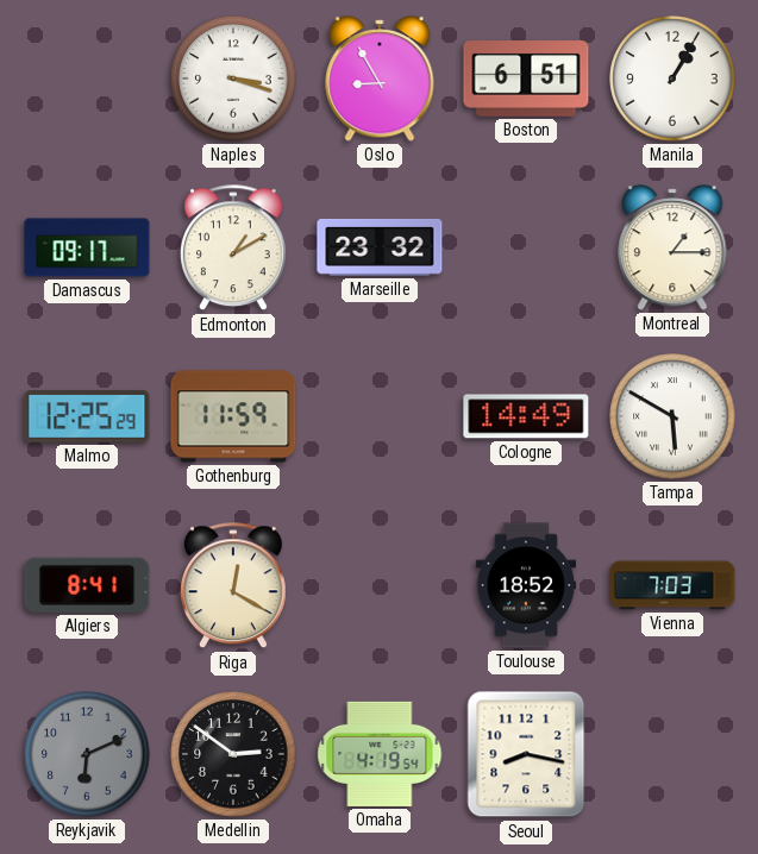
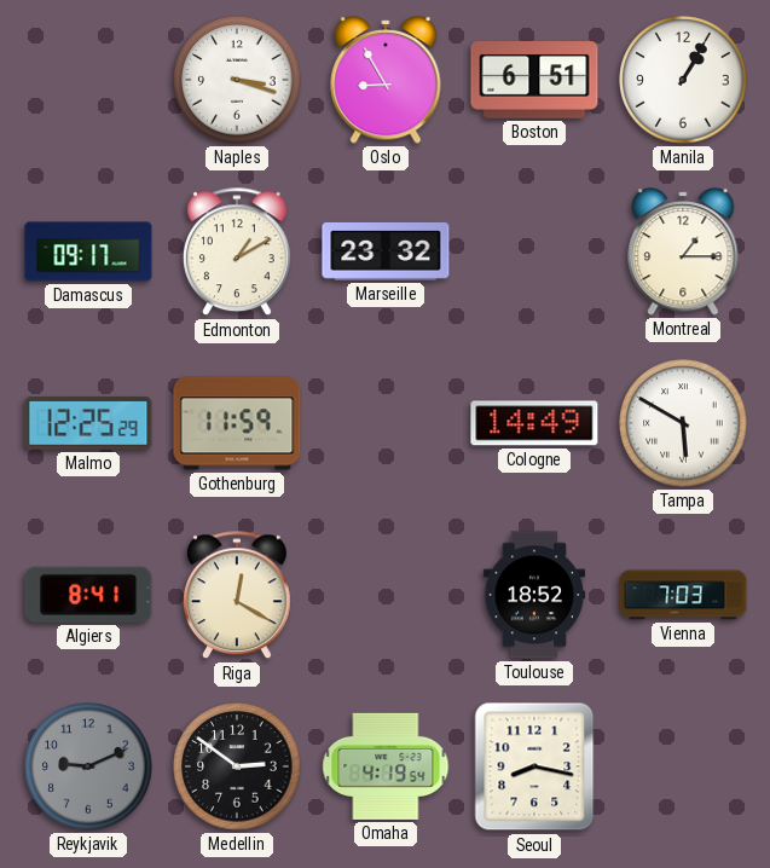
Reykjavik: 6:11 -> 9:11 (88, 766)
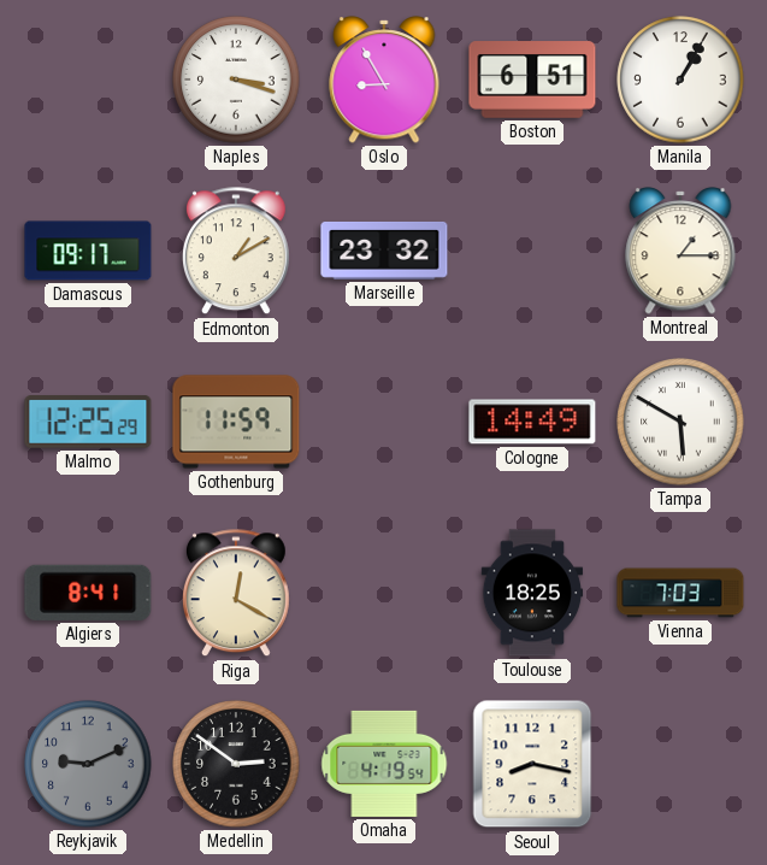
Toulouse: 18:52 -> 18:25 (532, 593)
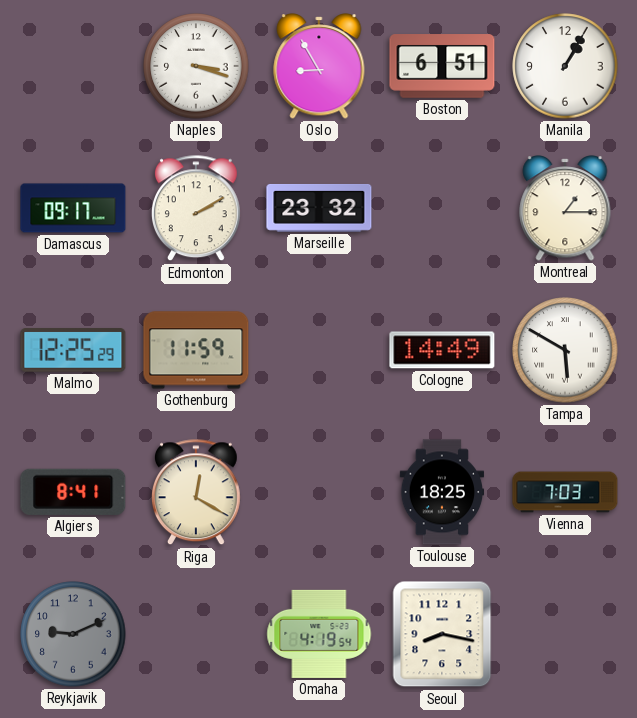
Edmonton: 1:10 -> 2:10 (196, 209)
Medellin: 2:51 -> none (236, 764)
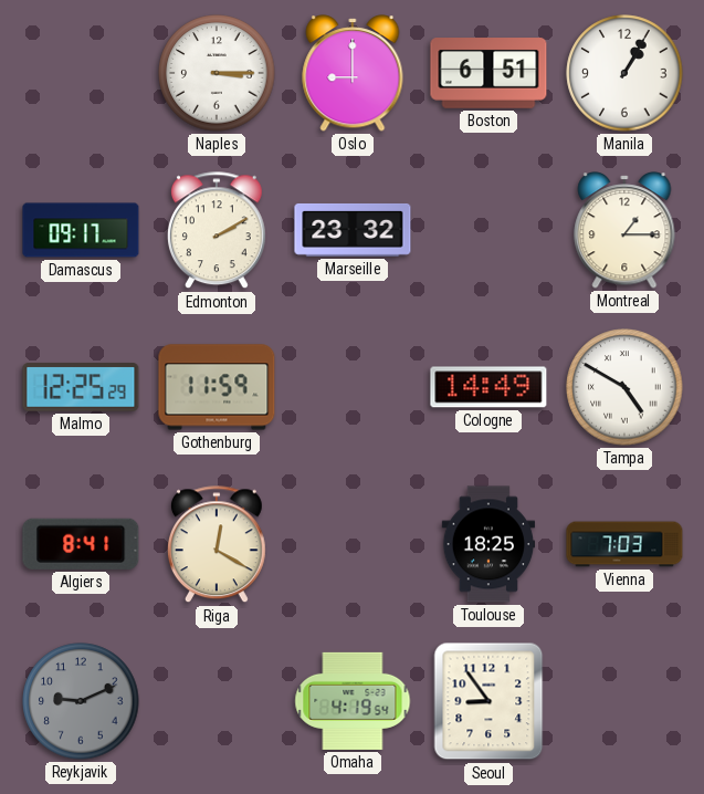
Naples: 3:18 -> 3:15 (217, 73)
Oslo: 8:55 -> 9:00 (353, 73)
Tampa: 5:50 -> 4:50 (624, 387)
Seoul: 8:17 -> 8:54 (488, 701)
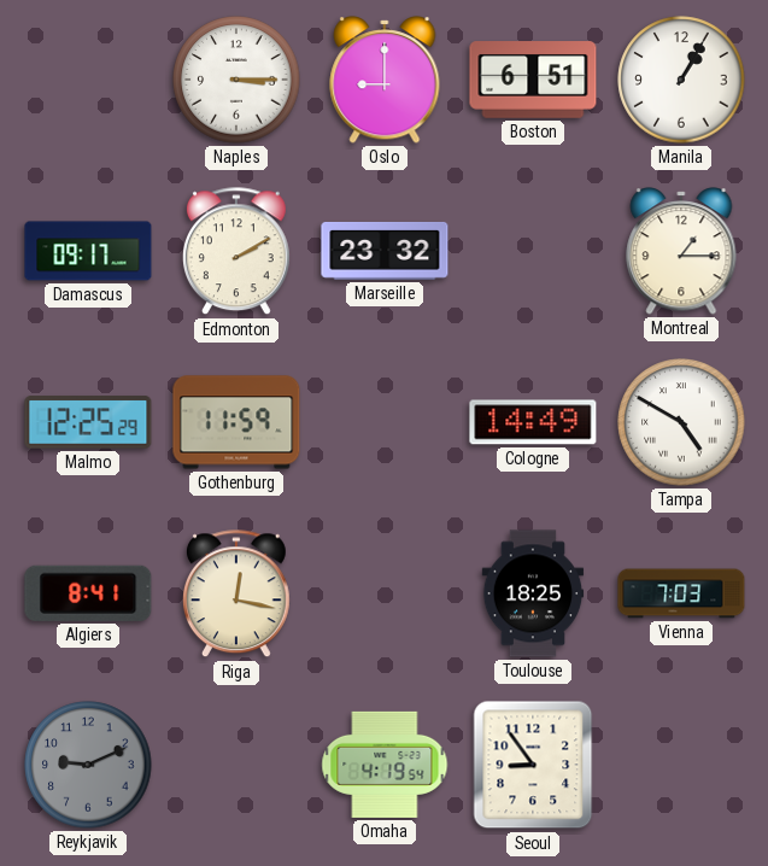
Riga: 12:20 -> 12:17 (236, 595)
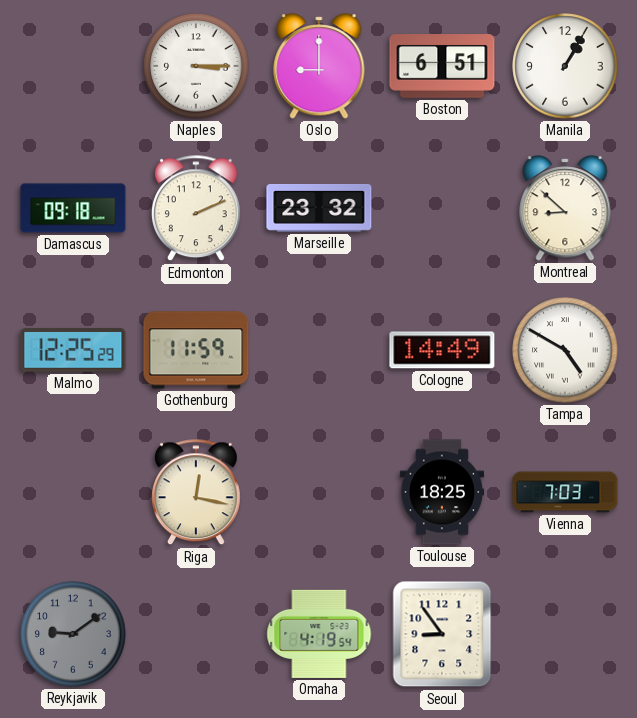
Damascus: 09:17 -> 09:18 (73, 208)
Edmonton: 2:10 -> 2:11 (196, 209)
Montreal: 1:15 -> 8:52 (565, 208)
Algiers: 8:41 -> none (88, 593)
Reykjavik: 9:11 -> 9:09 (73, 634)
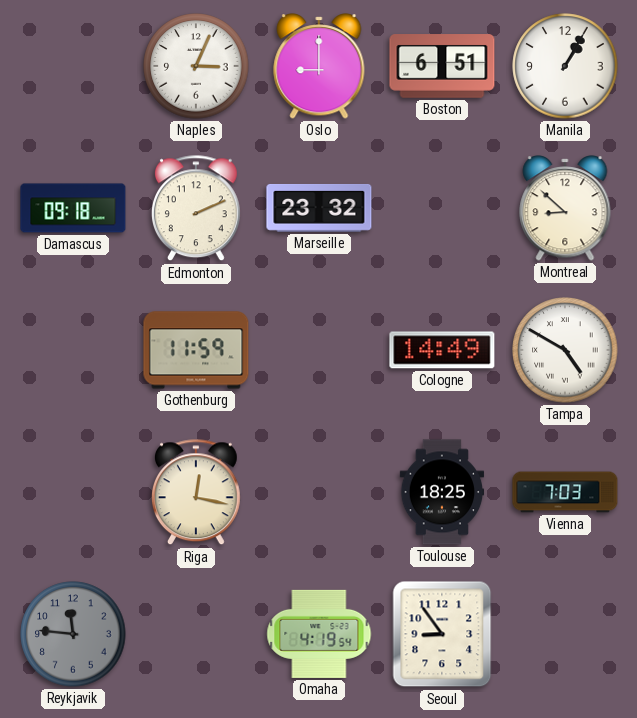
Naples: 3:15 -> 3:04 (196, 66)
Malmo: 12:25 -> none (73, 350)
Reykjavik: 9:09 -> 11:46 (73, 634)
